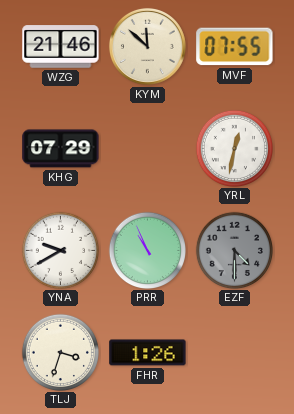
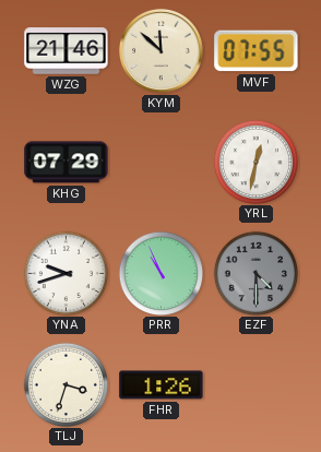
YNA: 9:40 -> 9:42 (66, 273)
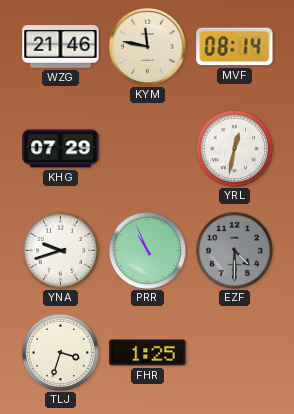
KYM: 11:52 -> 11:47 (147, 46)
MVF: 07:55 -> 08:14 (235, 47)
FHR: 1:26 -> 1:25 (148, 353)
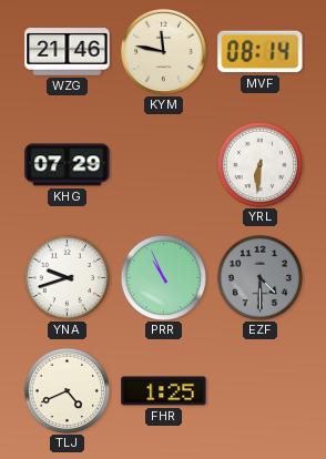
YRL: 12:32 -> 6:31 (259, 164)
TLJ: 3:33 -> 4:41 (67, 390)
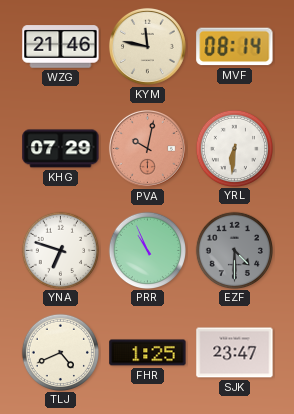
PVA: none -> 10:02 (147, 148)
YNA: 9:42 -> 6:48 (60, 250)
SJK: none -> 23:47 (235, 353)
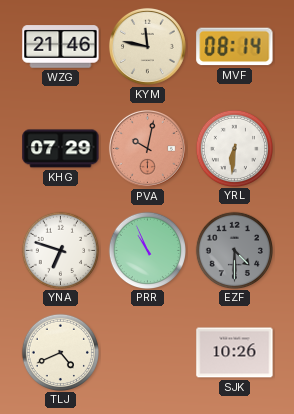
FHR: 1:25 -> none (148, 353)
SJK: 23:47 -> 10:26 (235, 353)
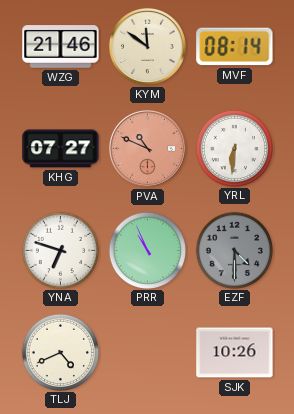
KYM: 11:47 -> 11:51 (147, 46)
KHG: 07:29 -> 07:27 (61, 149)
PVA: 10:02 -> 10:49 (147, 148)
